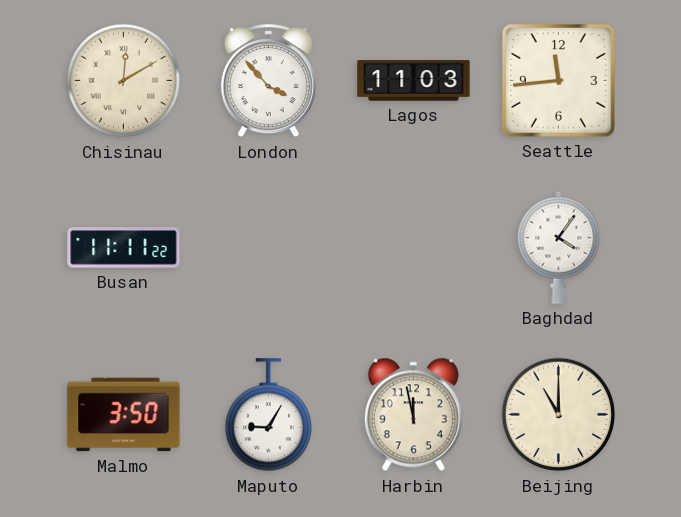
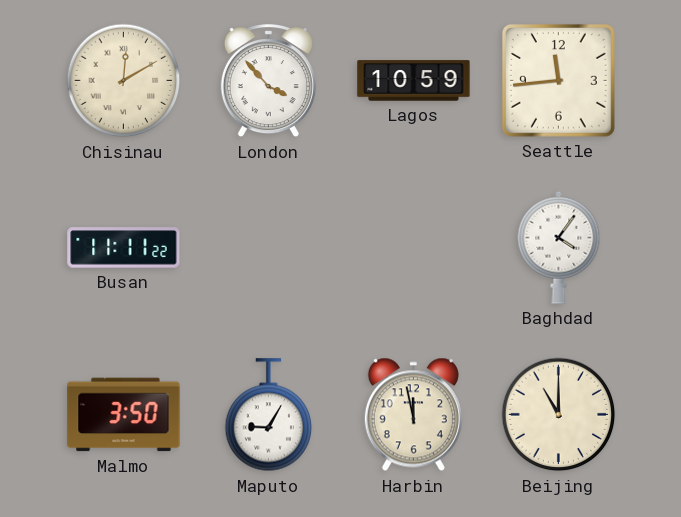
Lagos: 11:03 -> 10:59 (414, 81)
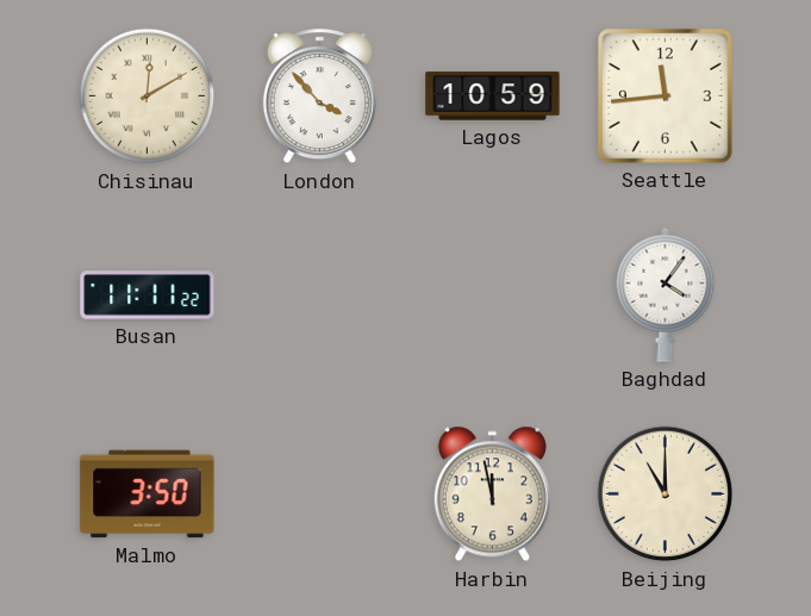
Maputo: 9:05 -> none (269, 415)
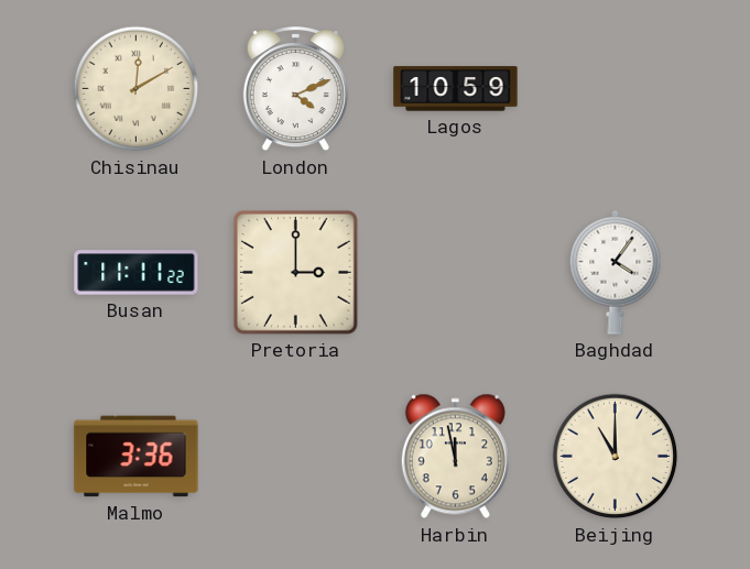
London: 3:53 -> 4:11 (295, 90)
Seattle: 11:44 -> none (666, 97)
Pretoria: none -> 3:00 (296, 273)
Malmo: 3:50 -> 3:36 (137, 457)
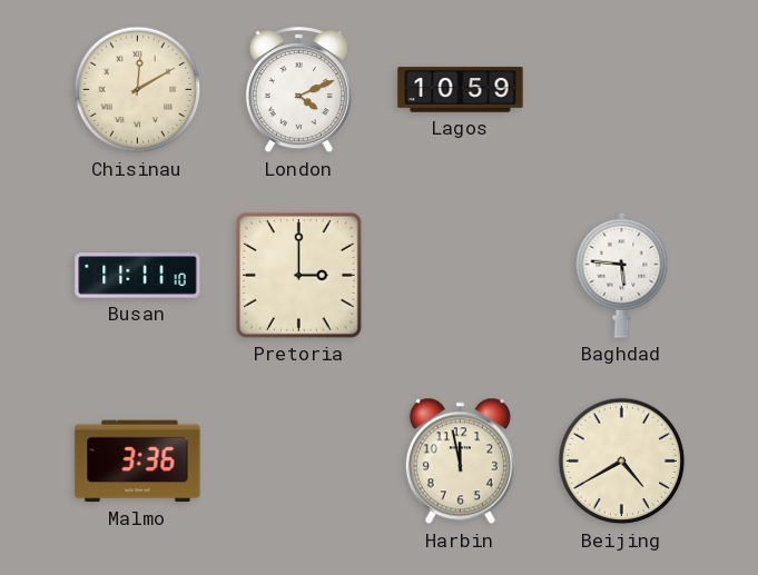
Busan: 11:11:22 -> 11:11:10 (138, 276)
Baghdad: 4:06 -> 5:46 (622, 275)
Beijing: 11:00 -> 4:40 (622, 462)
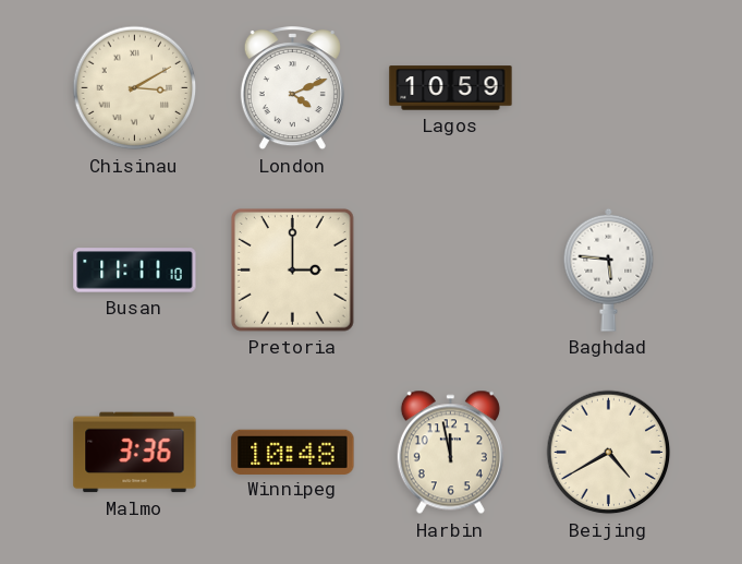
Chisinau: 12:10 -> 3:10 (135, 88)
Winnipeg: none -> 10:48 (293, 452)
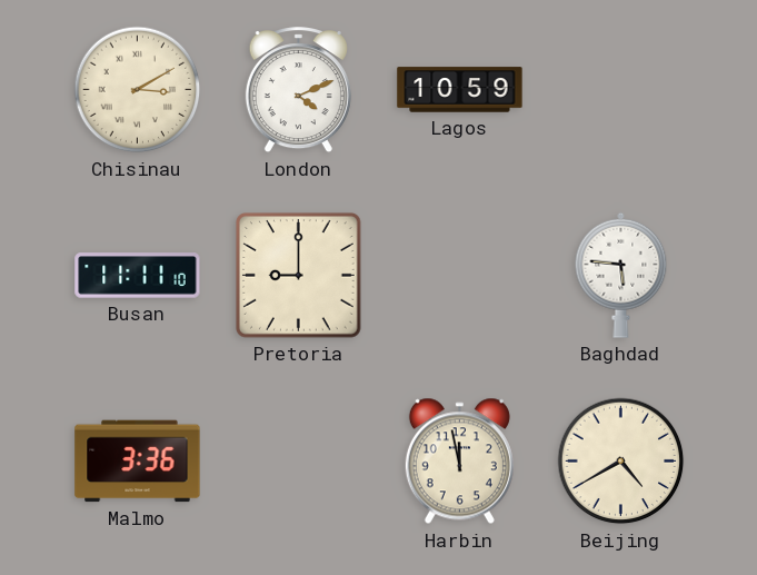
Pretoria: 3:00 -> 9:00 (299, 276)
Winnipeg: 10:48 -> none (293, 452)
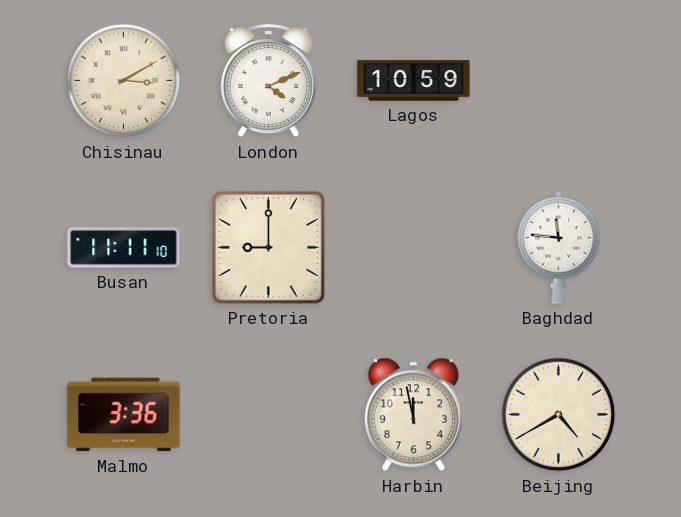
Baghdad: 5:46 -> 11:46 (559, 247)
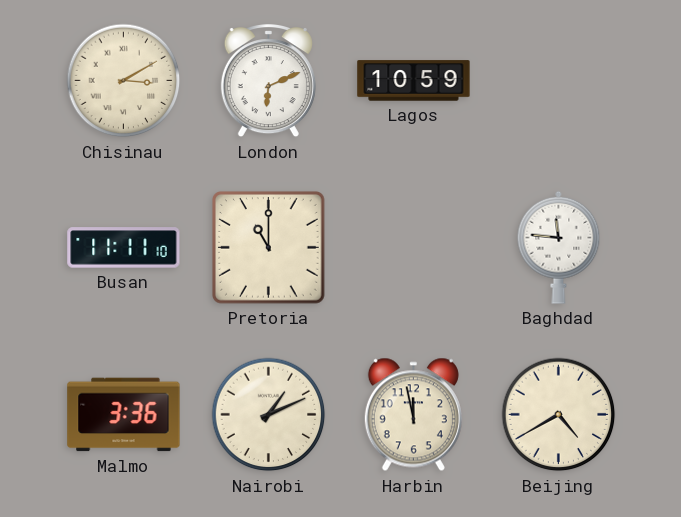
London: 4:11 -> 6:11 (268, 82)
Pretoria: 9:00 -> 11:00 (269, 248)
Nairobi: none -> 1:11 (269, 415)
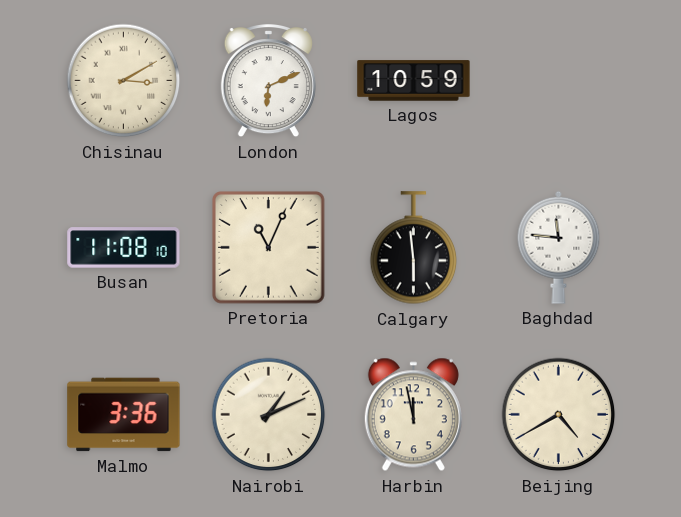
Busan: 11:11 -> 11:08 (124, 248)
Pretoria: 11:00 -> 11:04 (269, 248)
Calgary: none -> 5:59 (414, 248)
